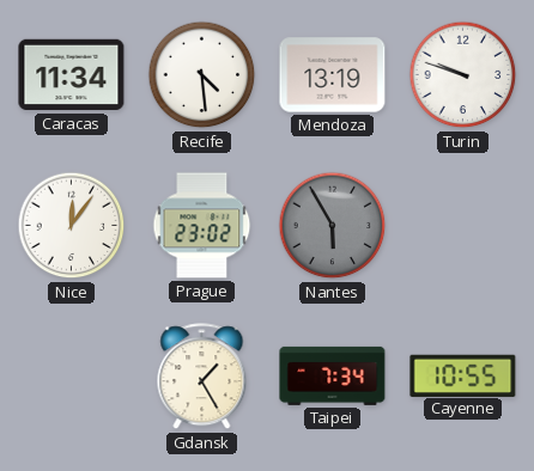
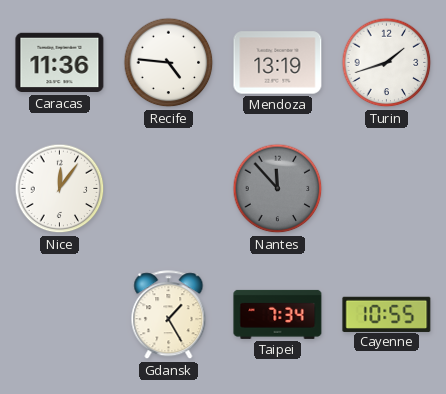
Caracas: 11:34 -> 11:36 (60, 63)
Recife: 4:29 -> 4:46 (169, 63)
Turin: 9:48 -> 1:42 (387, 63)
Prague: 23:02 -> none (202, 226)
Nantes: 5:55 -> 11:53 (278, 189)
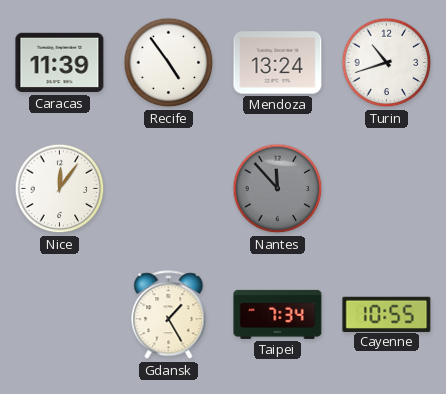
Caracas: 11:36 -> 11:39 (60, 63)
Recife: 4:46 -> 4:54 (169, 63)
Mendoza: 13:19 -> 13:24 (278, 63)
Turin: 1:42 -> 10:42 (387, 63)
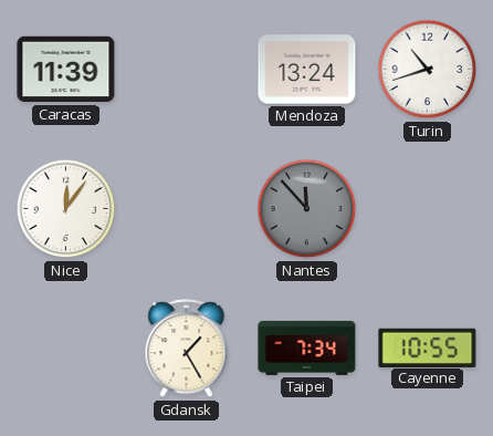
Recife: 4:54 -> none (169, 63)
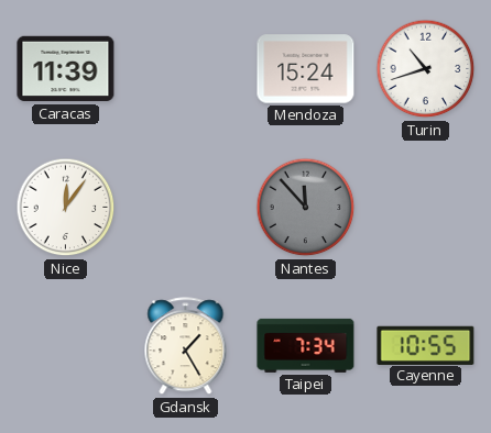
Mendoza: 13:24 -> 15:24 (306, 69)
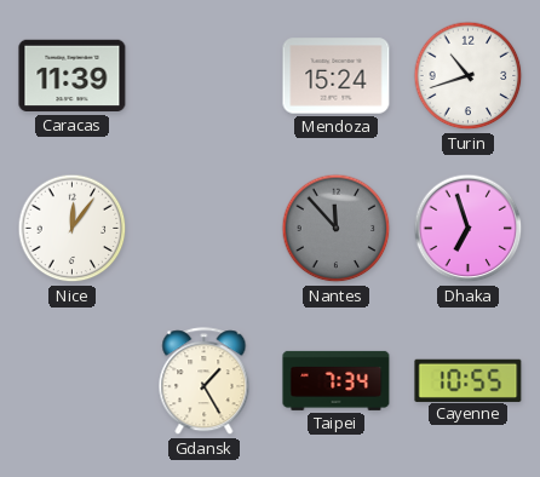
Dhaka: none -> 6:57 (469, 229)
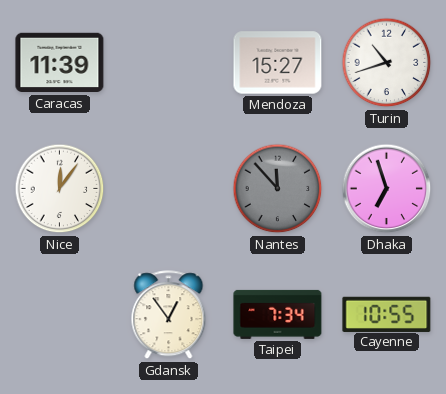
Mendoza: 15:24 -> 15:27 (278, 63)
Gdansk: 1:25 -> 12:54 (169, 315)
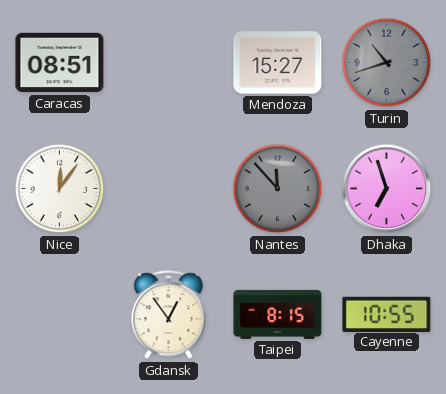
Caracas: 11:39 -> 08:51 (60, 63)
Turin dial: white -> grey (387, 63)
Taipei: 7:34 -> 8:15 (278, 314)
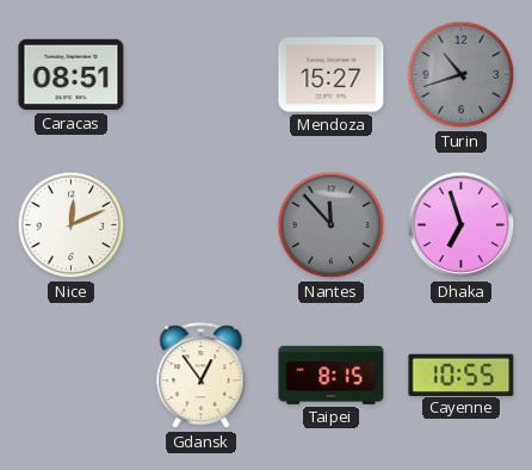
Nice: 12:06 -> 12:11 (72, 225)
